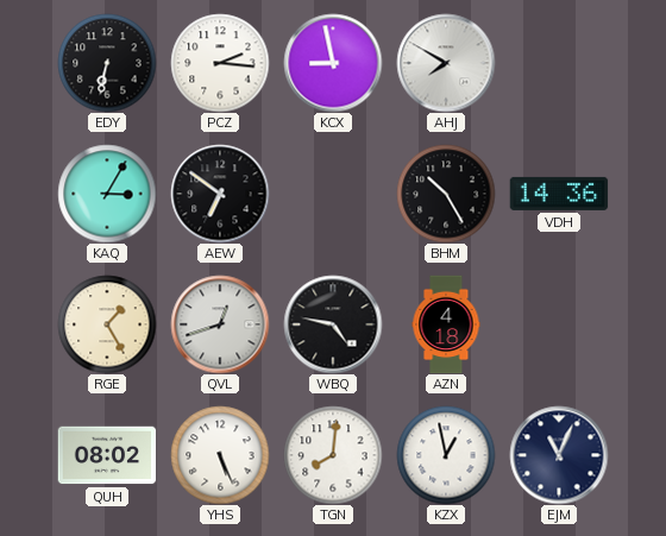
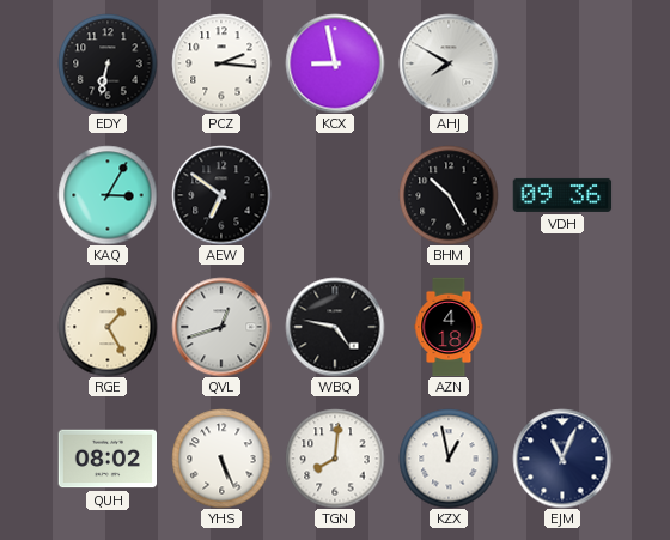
VDH: 14:36 -> 09:36 (562, 195)
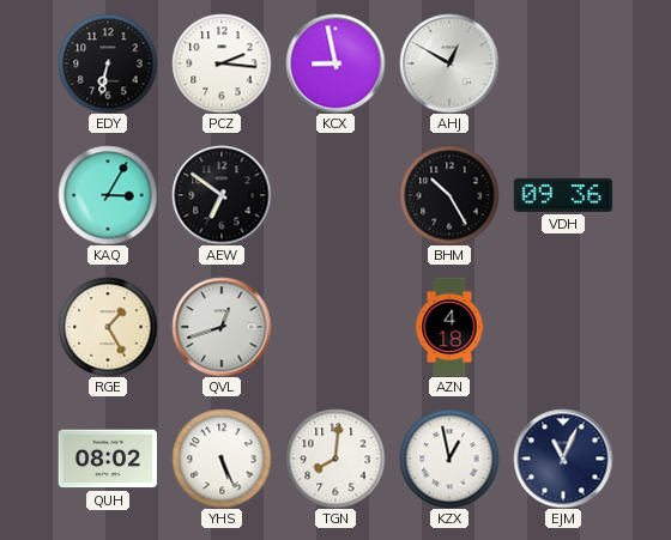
AHJ: 7:50 -> 12:50 (449, 63)
WBQ: 4:47 -> none (335, 327)
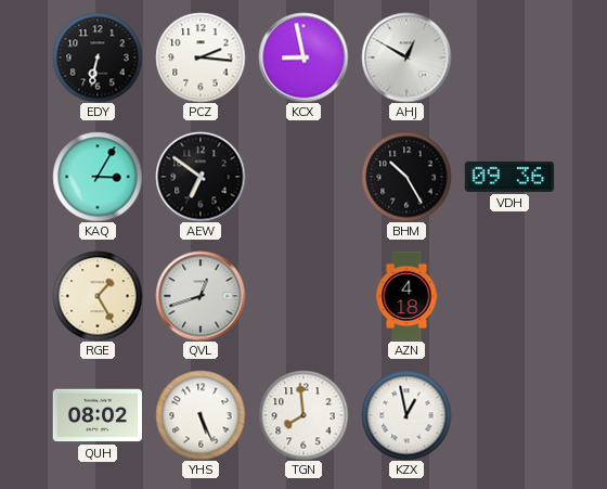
TGN: 8:01 -> 7:59 (303, 415)
EJM: 11:04 -> none (563, 459)
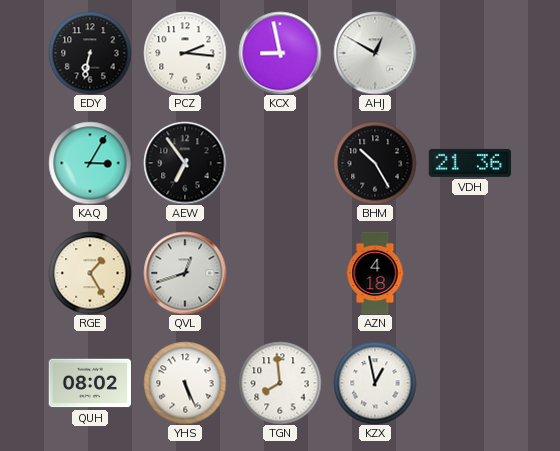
AEW: 6:51 -> 6:54 (185, 163)
VDH: 09:36 -> 21:36 (470, 163)
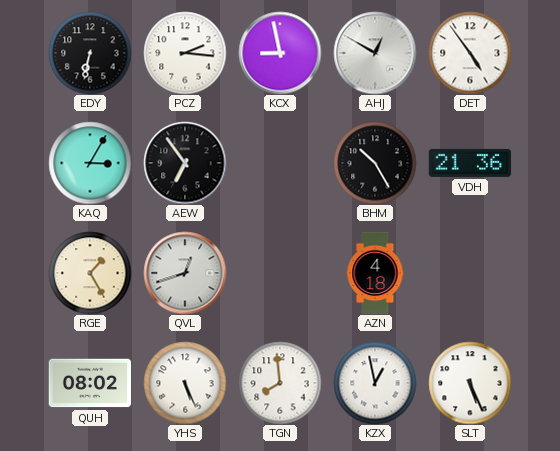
DET: none -> 4:54 (470, 53)
SLT: none -> 5:26 (470, 383)
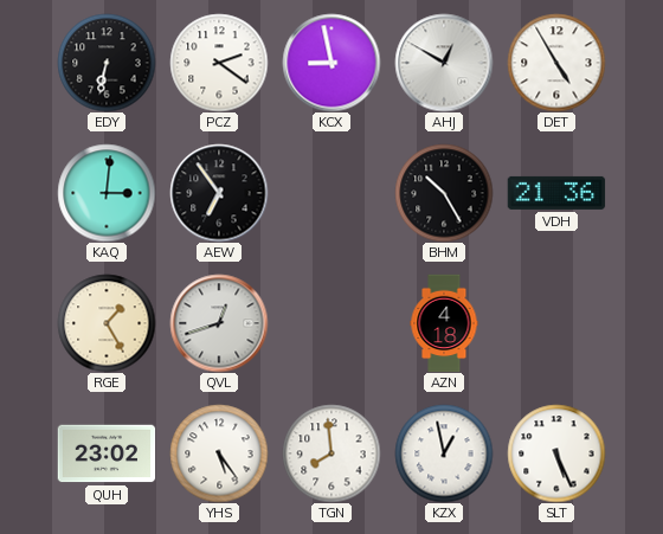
PCZ: 2:16 -> 2:21 (219, 63)
DET: 4:54 -> 4:55 (556, 63)
KAQ: 3:05 -> 3:01 (107, 193)
QUH: 08:02 -> 23:02 (107, 453)
YHS: 5:26 -> 5:24 (219, 453)
